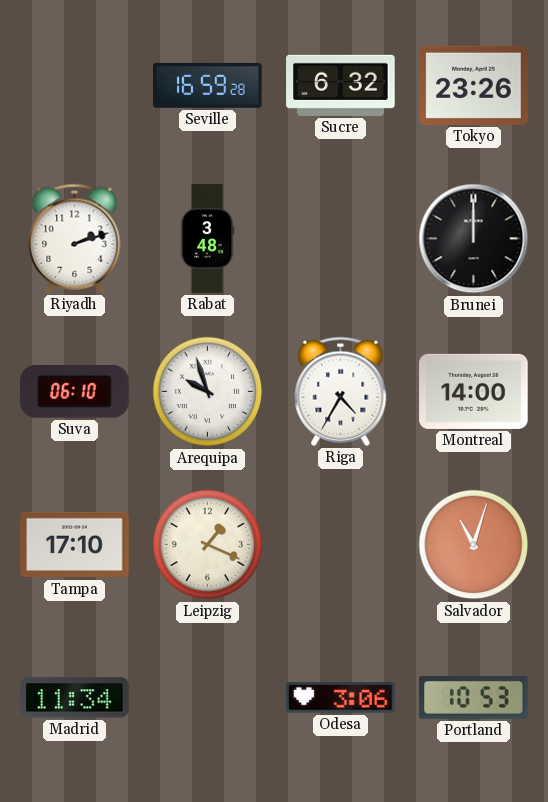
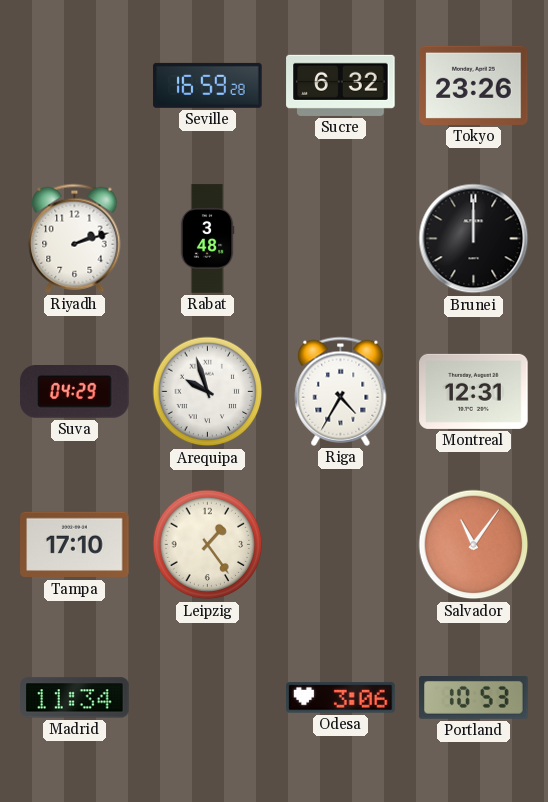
Suva: 06:10 -> 04:29 (75, 392)
Montreal: 14:00 -> 12:31 (474, 391)
Leipzig: 1:19 -> 1:24 (208, 545)
Salvador: 11:03 -> 11:06 (474, 545)
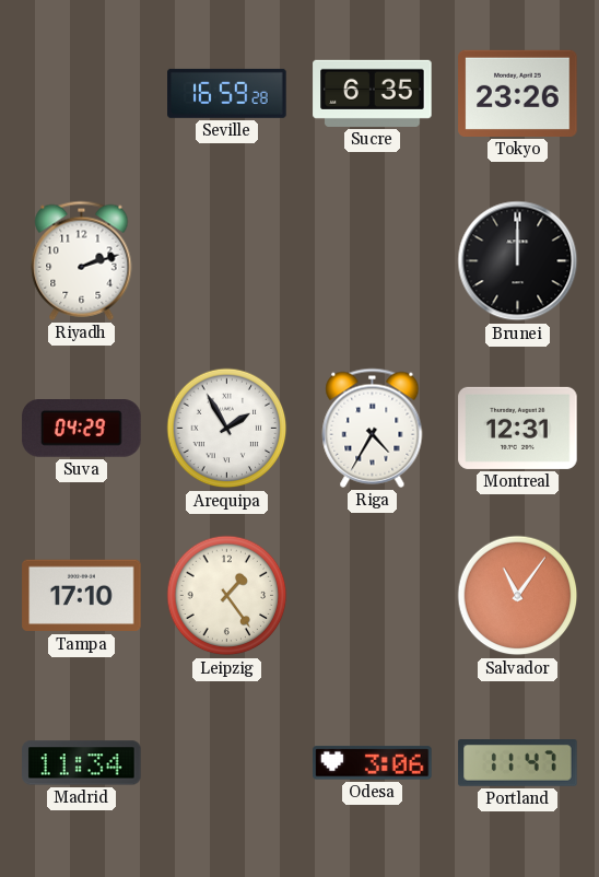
Sucre: 6:32 -> 6:35 (373, 93)
Rabat: 3:48 -> none (207, 239)
Arequipa: 9:57 -> 1:55 (227, 429)
Portland: 10:53 -> 11:47 (518, 763)
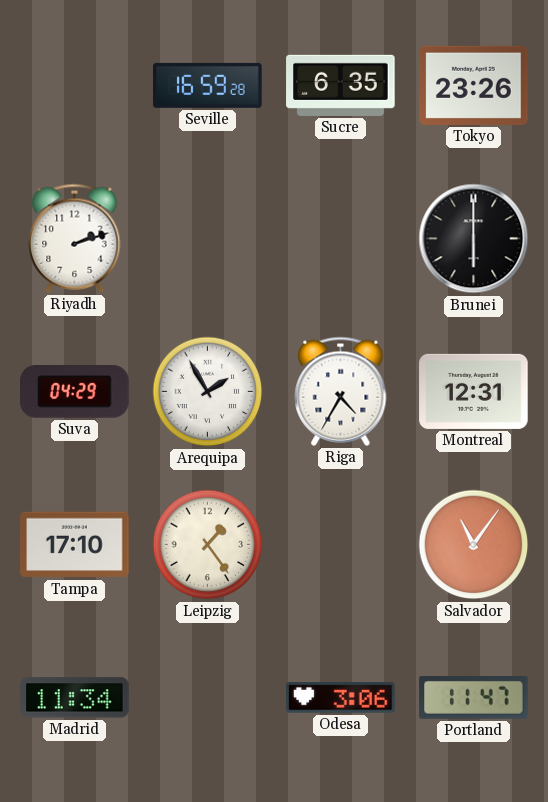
Brunei: 12:00 -> 6:00 (474, 239)
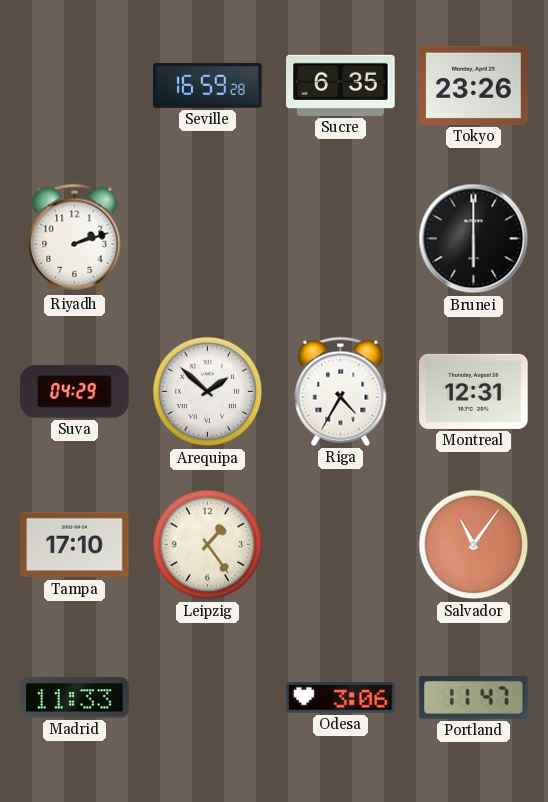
Arequipa: 1:55 -> 1:52 (208, 392)
Madrid: 11:34 -> 11:33 (75, 698)
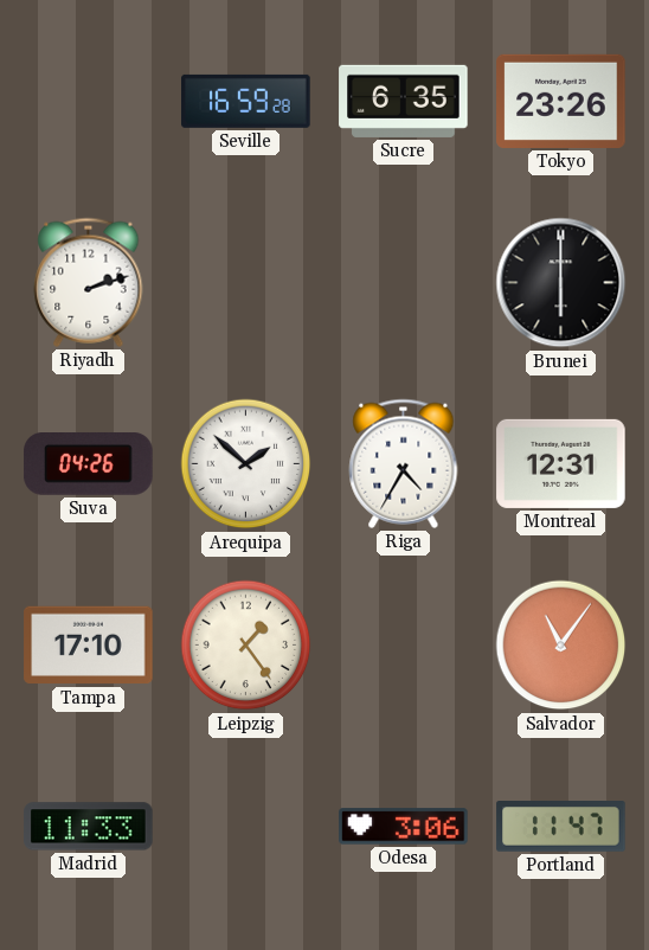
Suva: 04:29 -> 04:26 (89, 464)
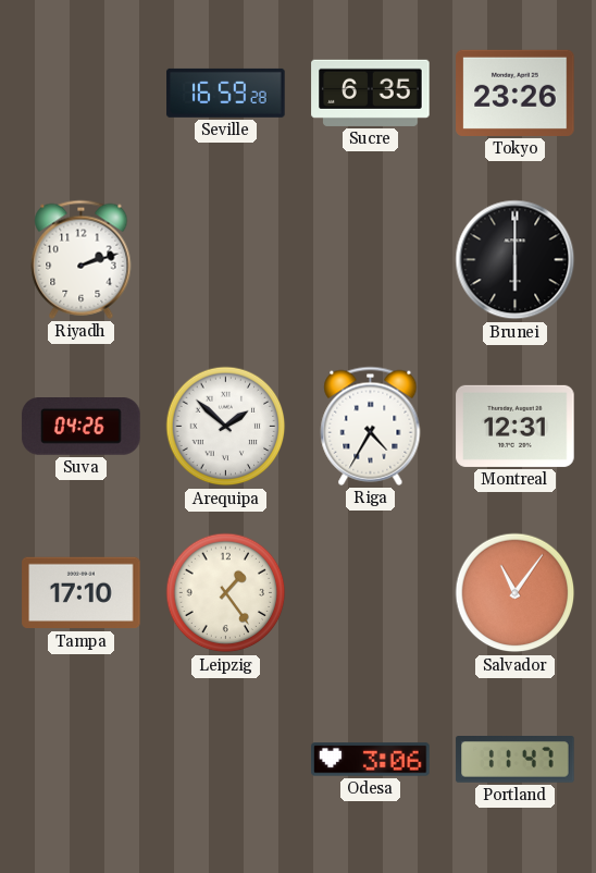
Madrid: 11:33 -> none (89, 827)
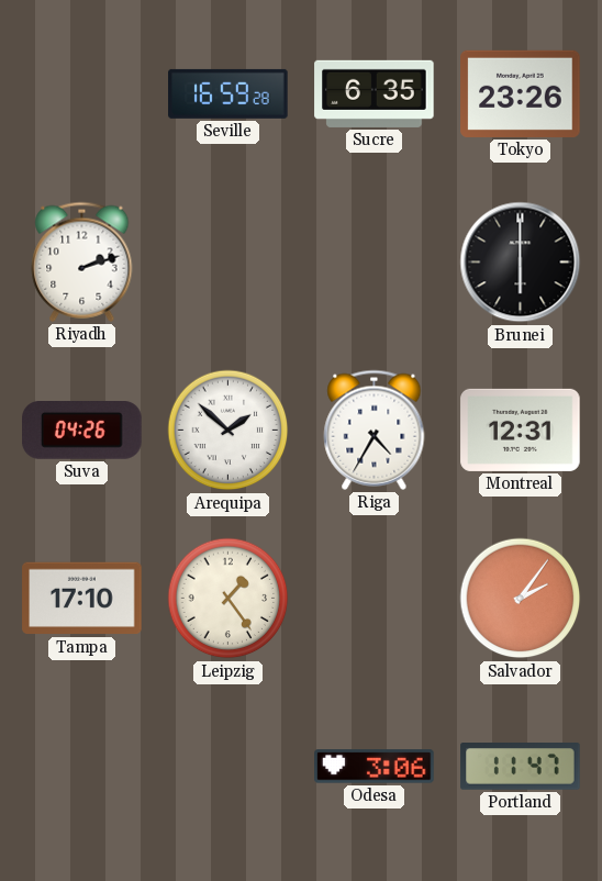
Salvador: 11:06 -> 2:06 (521, 599)
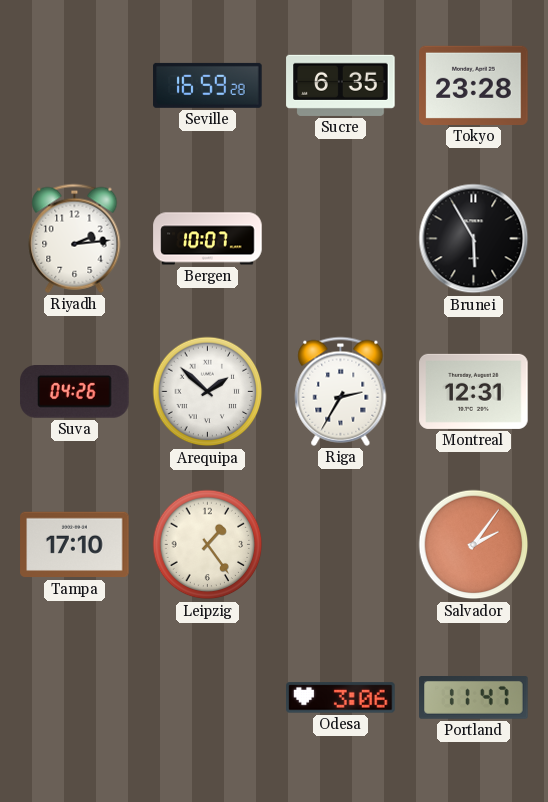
Tokyo: 23:26 -> 23:28 (474, 85)
Riyadh: 2:12 -> 2:14 (75, 238)
Bergen: none -> 10:07 (208, 239)
Brunei: 6:00 -> 5:55 (474, 239)
Riga: 4:35 -> 2:35 (341, 391)
